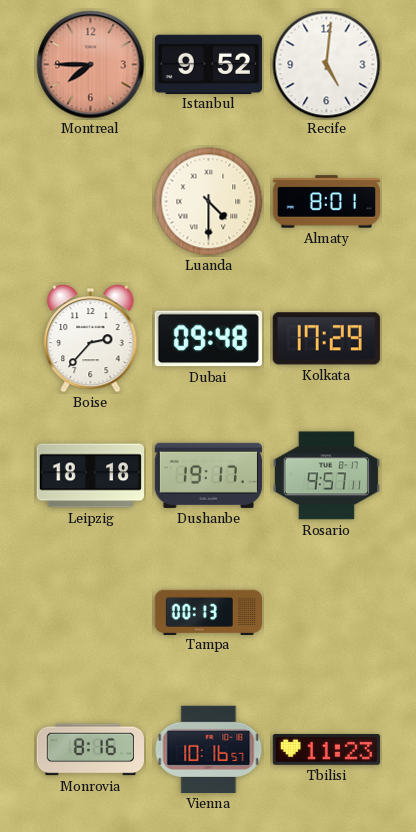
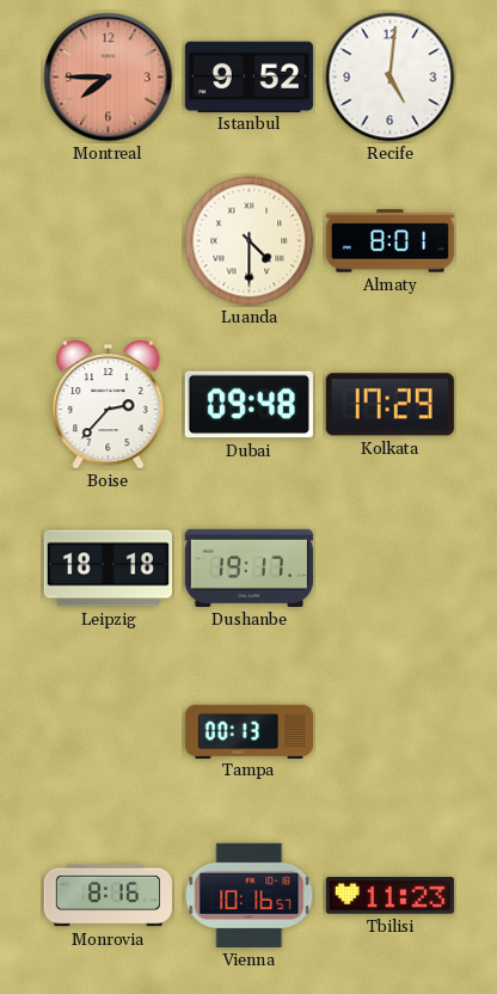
Rosario: 9:57 -> none (326, 476)
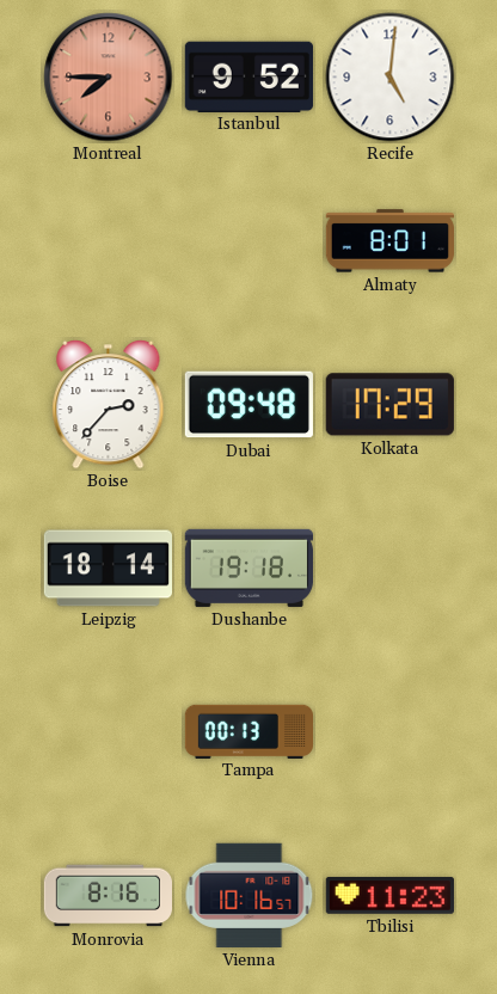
Luanda: 4:30 -> none (250, 241)
Leipzig: 18:18 -> 18:14 (108, 569)
Dushanbe: 19:17 -> 19:18 (249, 567)
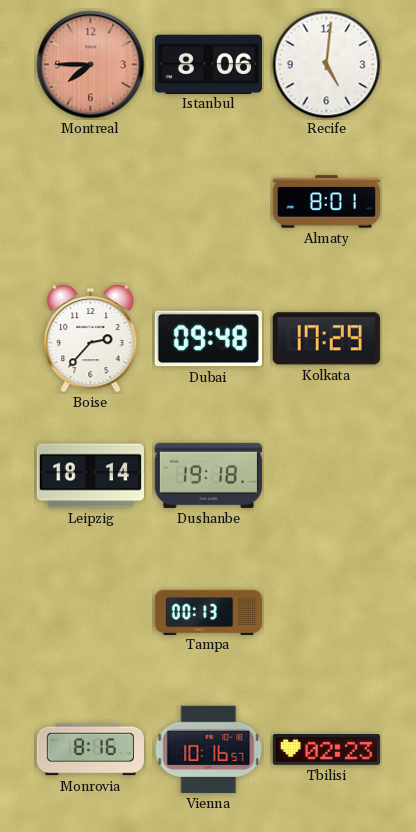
Istanbul: 9:52 -> 8:06 (208, 64)
Tbilisi: 11:23 -> 02:23 (326, 750)
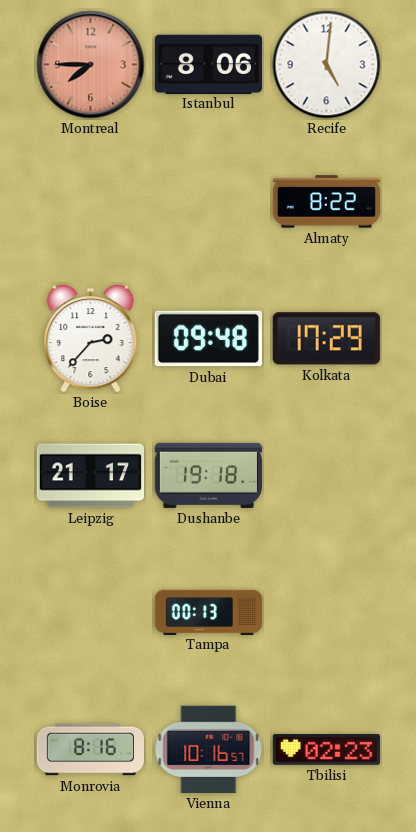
Almaty: 8:01 -> 8:22 (326, 202)
Leipzig: 18:14 -> 21:17 (90, 476)
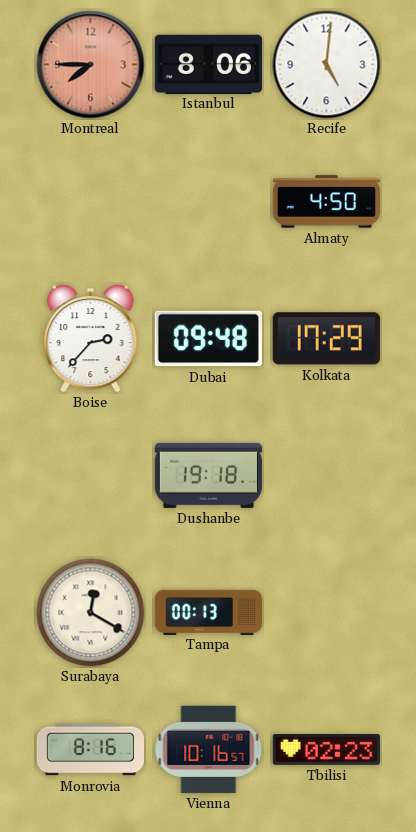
Almaty: 8:22 -> 4:50 (326, 202)
Leipzig: 21:17 -> none (90, 476)
Surabaya: none -> 12:20 (91, 613)
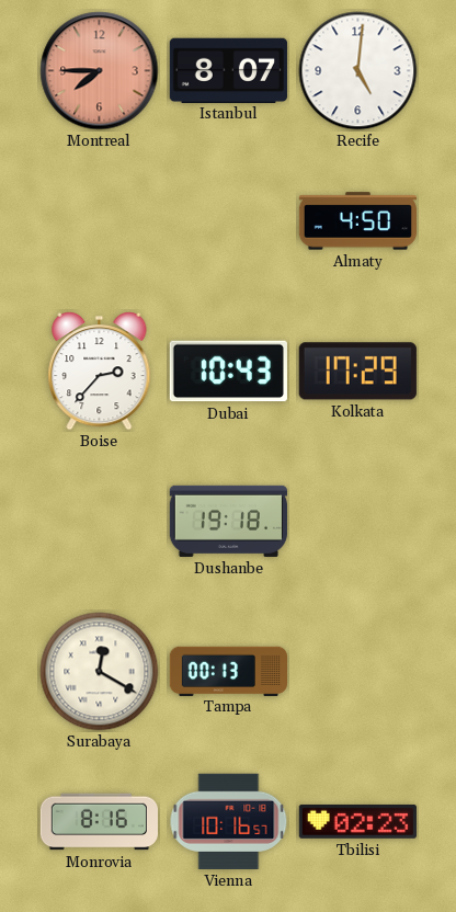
Istanbul: 8:06 -> 8:07 (228, 70)
Dubai: 09:48 -> 10:43 (228, 372)
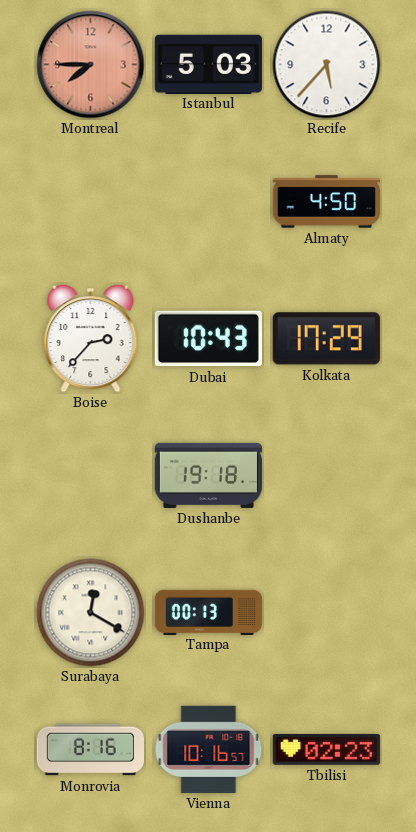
Istanbul: 8:07 -> 5:03 (208, 64)
Recife: 5:01 -> 5:37 (327, 65)
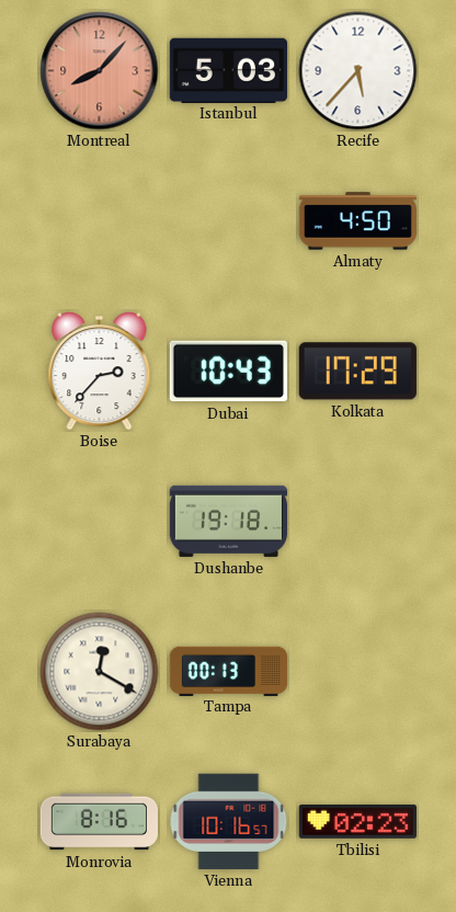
Montreal: 7:45 -> 8:07 (100, 71)
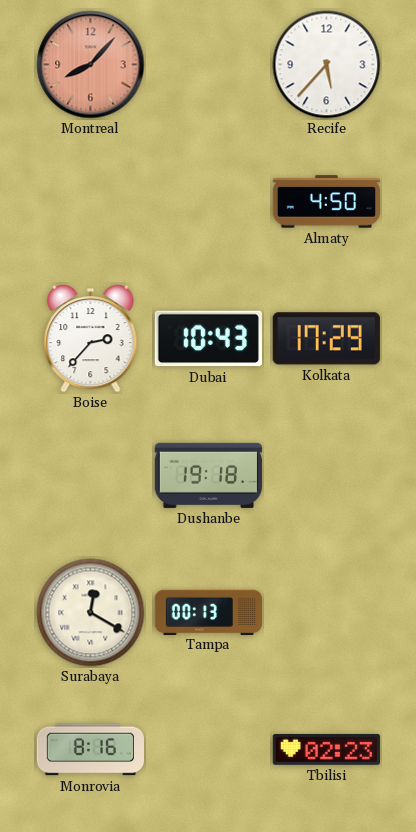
Istanbul: 5:03 -> none (228, 70)
Vienna: 10:16 -> none (229, 821)
